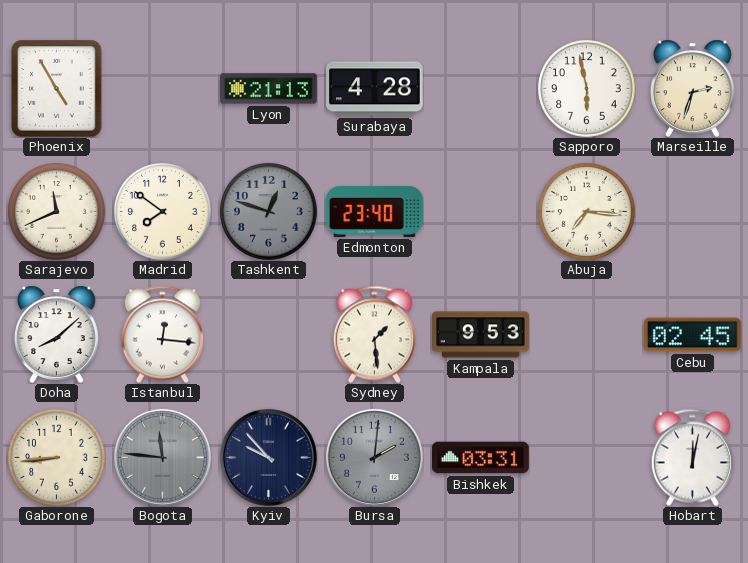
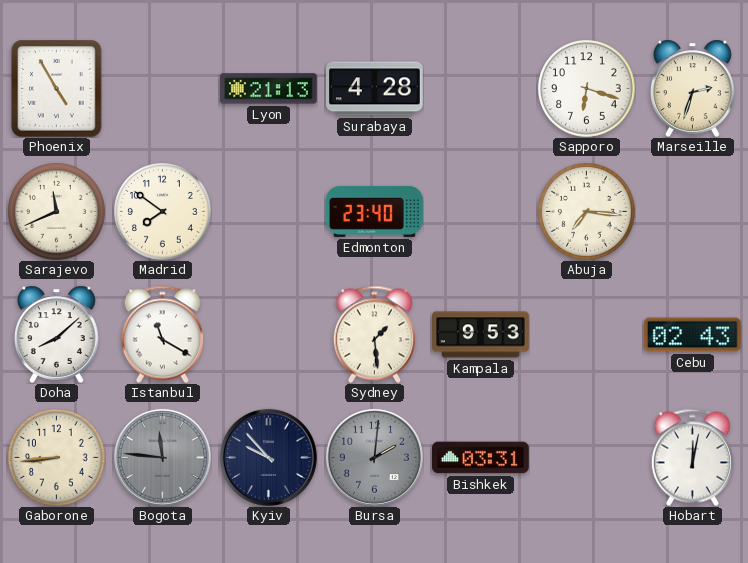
Sapporo: 5:58 -> 6:18 (587, 89)
Tashkent: 12:48 -> none (269, 212)
Istanbul: 12:16 -> 11:20 (162, 334)
Cebu: 02:45 -> 02:43 (693, 335)
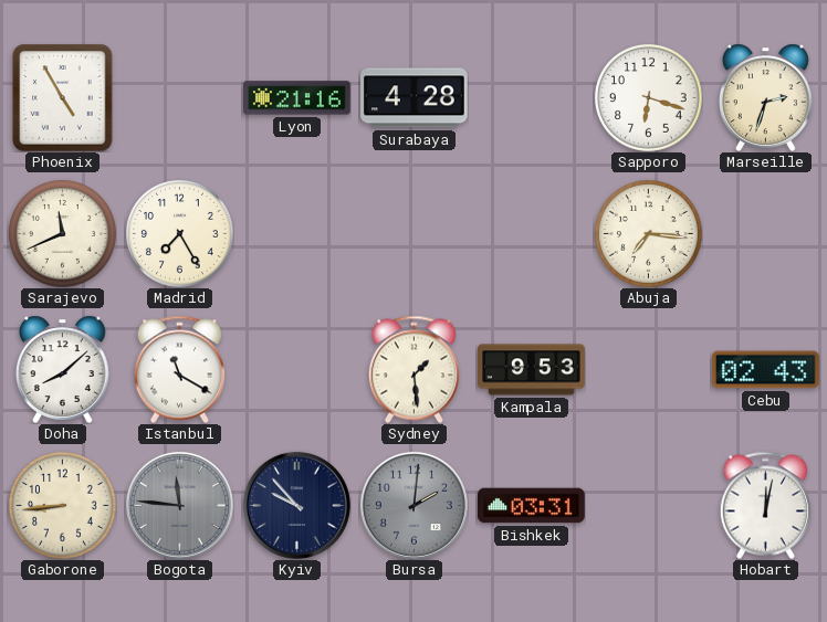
Lyon: 21:13 -> 21:16 (297, 98)
Madrid: 7:51 -> 7:25 (180, 234)
Edmonton: 23:40 -> none (375, 211)
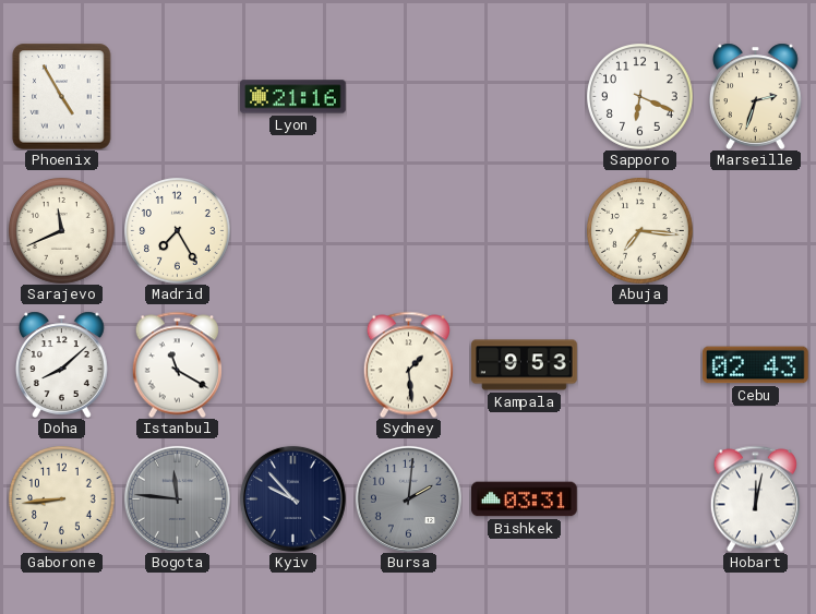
Surabaya: 4:28 -> none (415, 98)
Sapporo: 6:18 -> 6:19 (640, 97)
